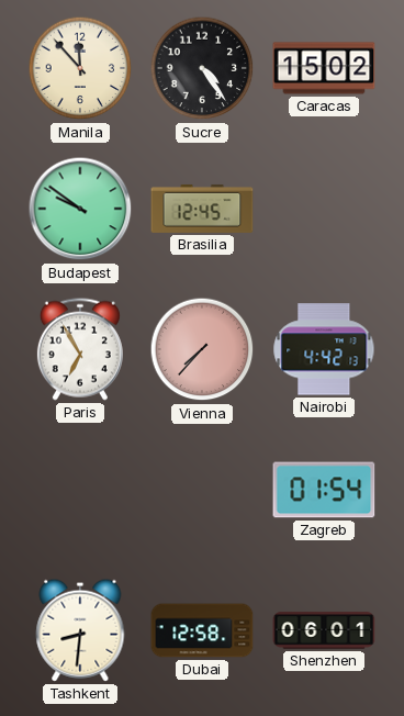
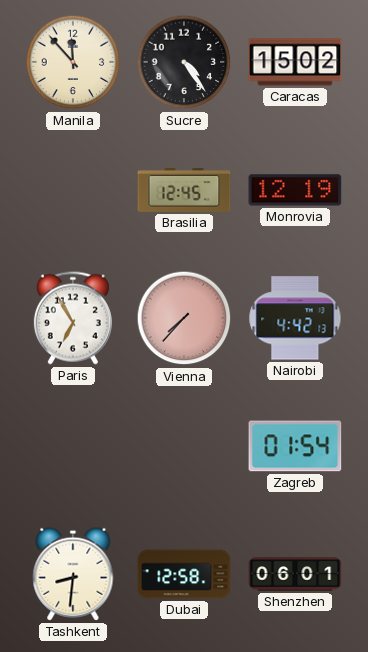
Budapest: 9:51 -> none (80, 209)
Monrovia: none -> 12:19 (295, 190)
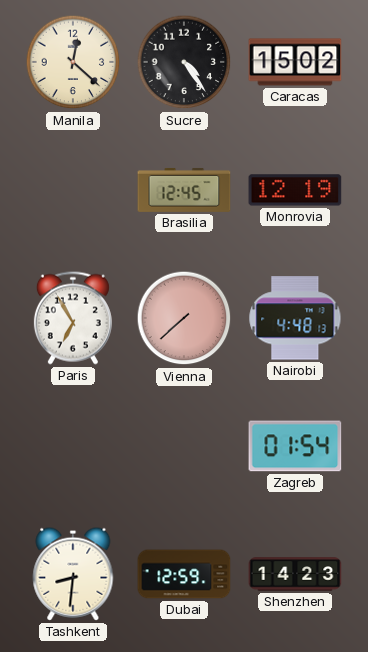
Manila: 11:53 -> 12:22 (73, 62)
Vienna: 7:37 -> 7:38 (184, 318)
Nairobi: 4:42 -> 4:48 (295, 318)
Dubai: 12:58 -> 12:59 (184, 574)
Shenzhen: 06:01 -> 14:23 (295, 574)
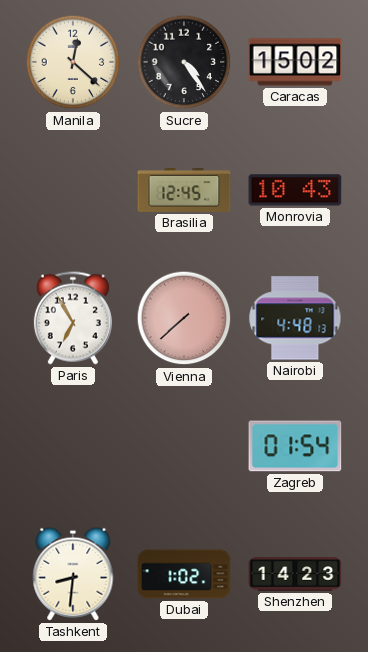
Monrovia: 12:19 -> 10:43 (295, 190)
Dubai: 12:59 -> 1:02 (184, 574)
